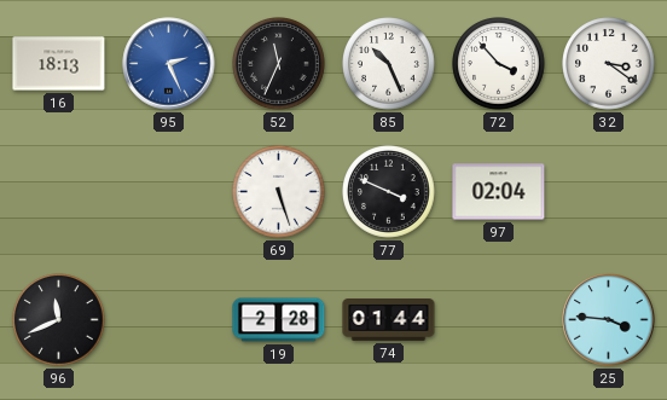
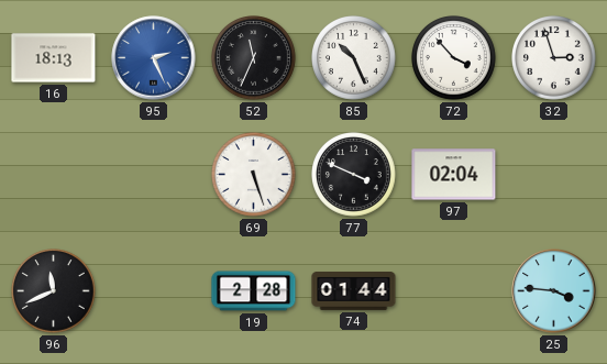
32: 3:21 -> 2:57 (554, 58)
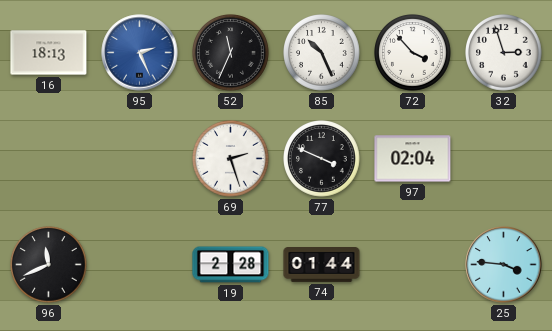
69: 5:27 -> 2:27 (231, 159)
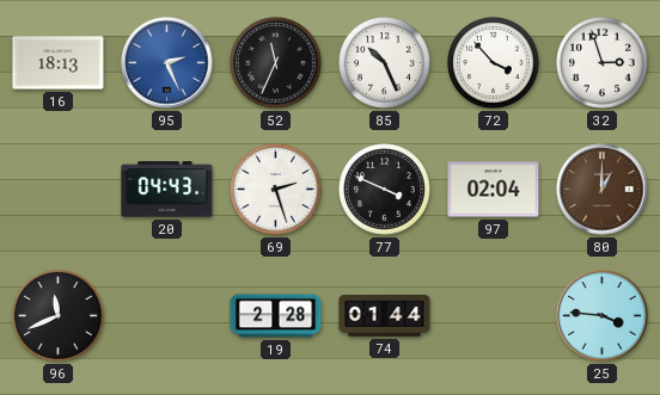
20: none -> 04:43 (167, 190)
80: none -> 1:00 (603, 190)
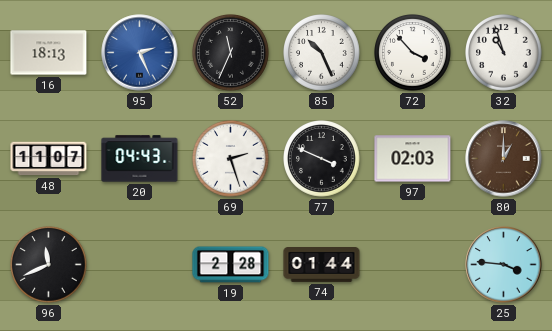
32: 2:57 -> 10:57 (504, 53)
48: none -> 11:07 (49, 159)
97: 02:04 -> 02:03 (413, 159)
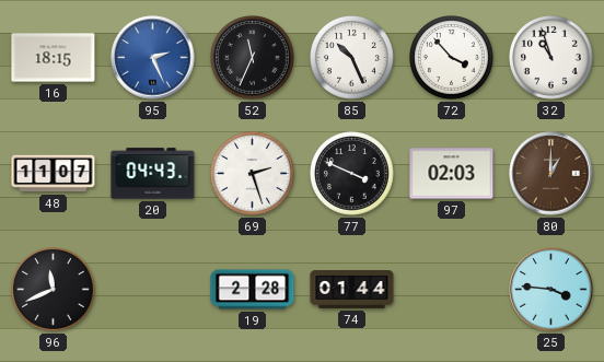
16: 18:13 -> 18:15 (54, 58)
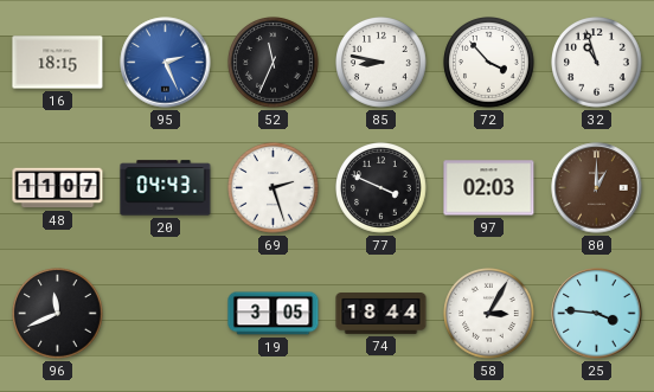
85: 10:26 -> 8:47 (381, 63)
19: 2:28 -> 3:05 (274, 314)
74: 01:44 -> 18:44 (381, 314)
58: none -> 3:05 (489, 314)
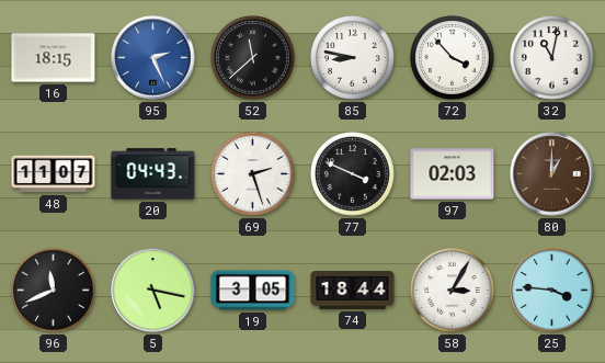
52: 11:34 -> 11:38 (253, 58)
32: 10:57 -> 11:02 (552, 58)
5: none -> 5:17 (153, 291)
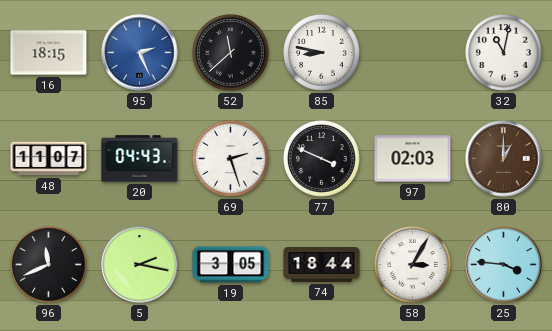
72: 3:53 -> none (453, 58)
5: 5:17 -> 2:17 (140, 265)
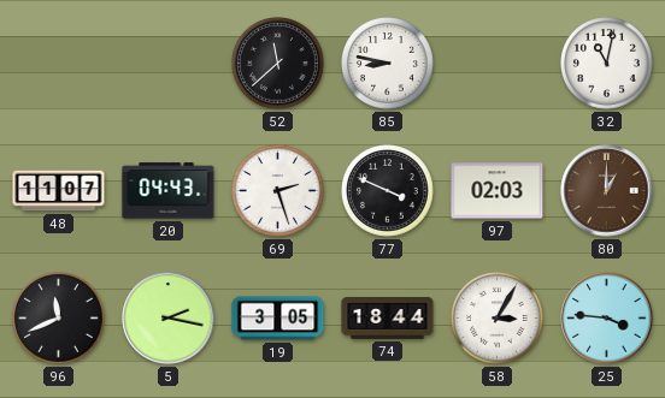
16: 18:15 -> none (49, 53)
95: 2:26 -> none (140, 53)
